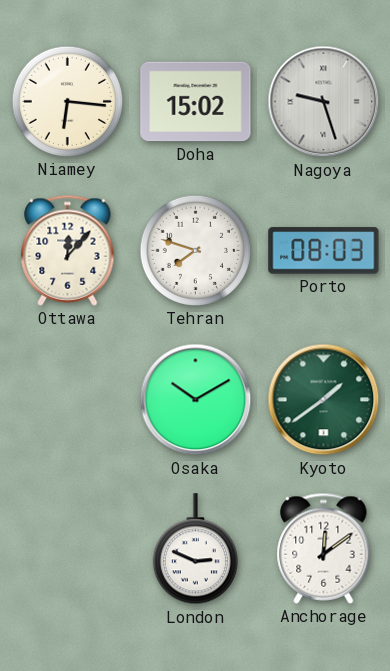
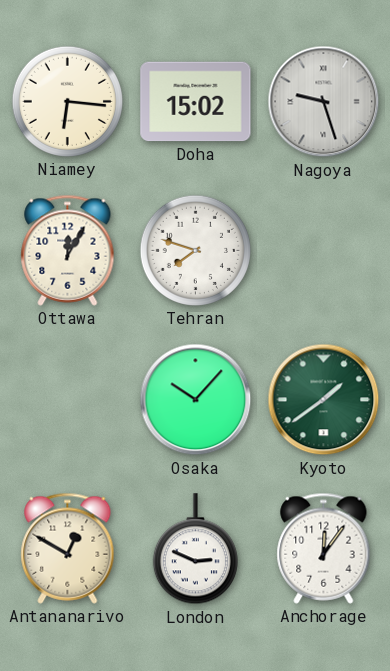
Ottawa: 12:07 -> 12:05 (68, 250)
Porto: 08:03 -> none (324, 251)
Osaka: 10:10 -> 10:07 (196, 400)
Antananarivo: none -> 12:50 (68, 548)
Anchorage: 12:09 -> 12:06 (324, 548)
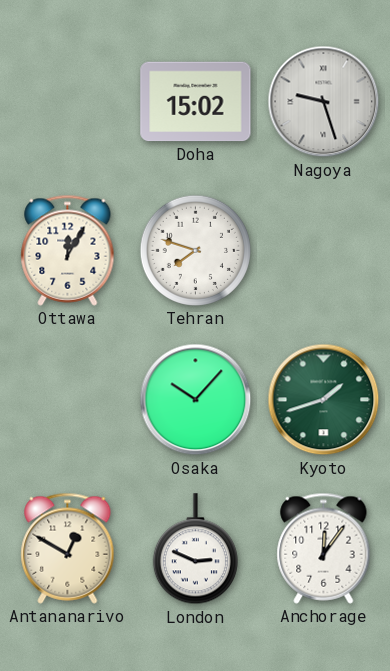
Niamey: 6:16 -> none (67, 101)
Kyoto: 1:39 -> 1:42 (324, 400)
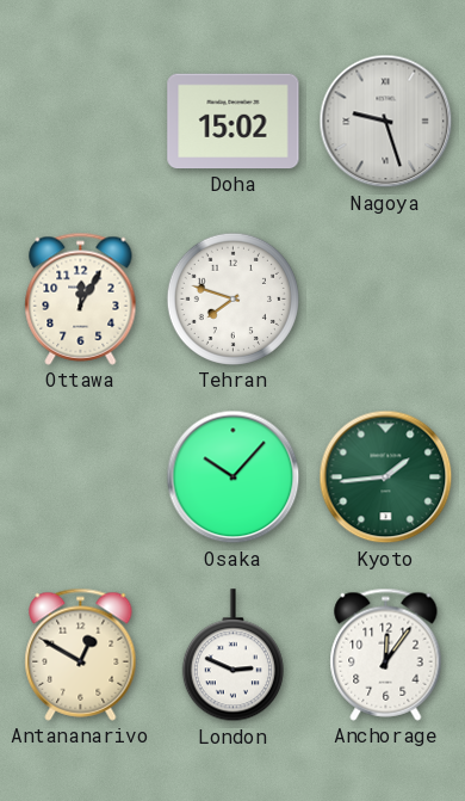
Kyoto: 1:42 -> 1:44 (386, 477)
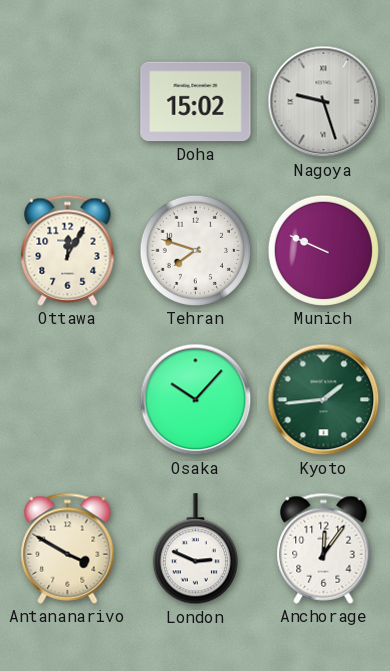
Munich: none -> 9:49 (323, 250)
Antananarivo: 12:50 -> 3:50 (68, 548)
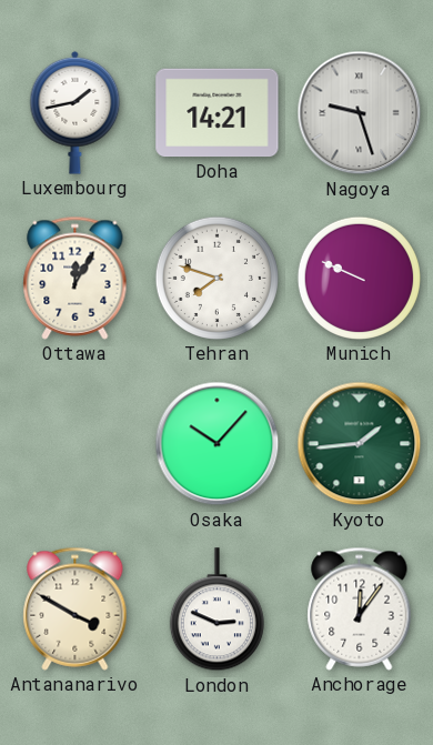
Luxembourg: none -> 1:43 (75, 112)
Doha: 15:02 -> 14:21 (218, 113)
